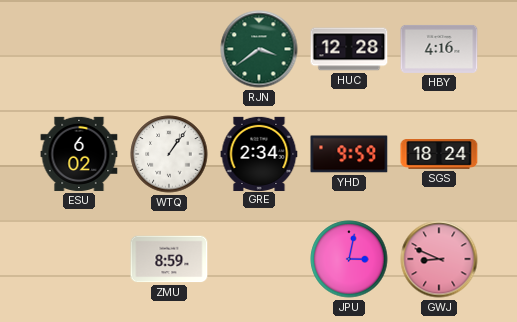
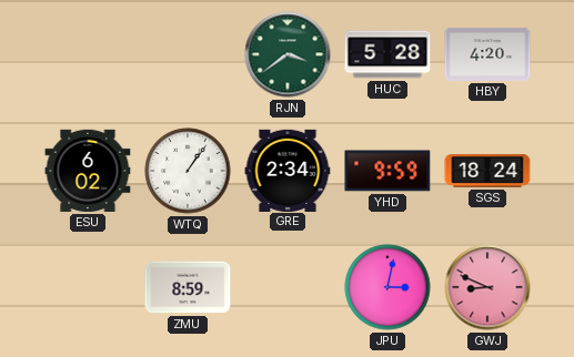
HUC: 12:28 -> 5:28 (387, 54)
HBY: 4:16 -> 4:20 (487, 54)
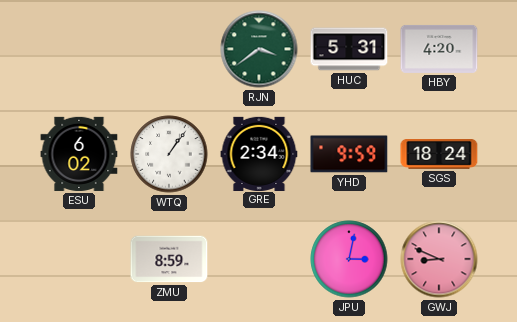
HUC: 5:28 -> 5:31 (349, 49)
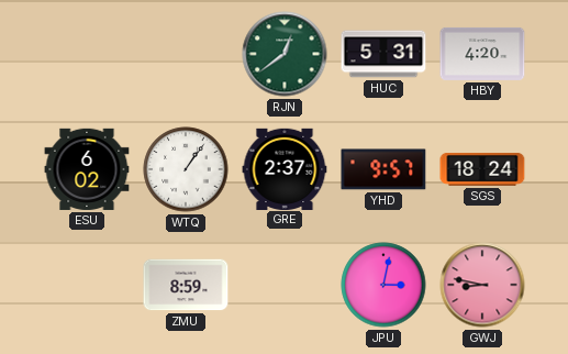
RJN: 3:39 -> 12:39 (285, 54)
GRE: 2:34 -> 2:37 (285, 168)
YHD: 9:59 -> 9:57 (383, 169)
GWJ: 8:49 -> 8:47 (482, 285)
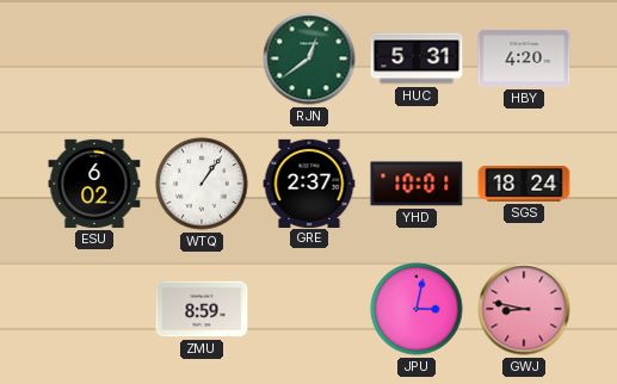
YHD: 9:57 -> 10:01 (417, 184)
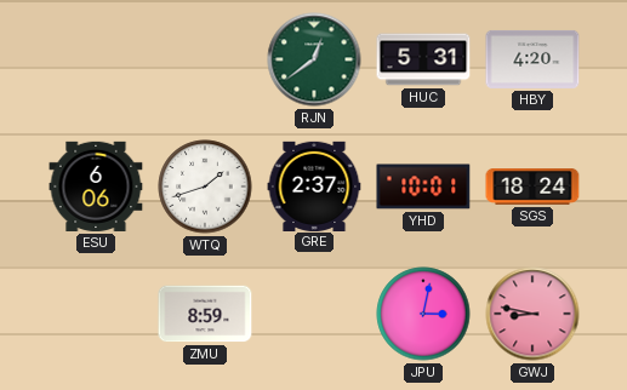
ESU: 6:02 -> 6:06 (96, 187)
WTQ: 1:06 -> 1:42 (205, 187)
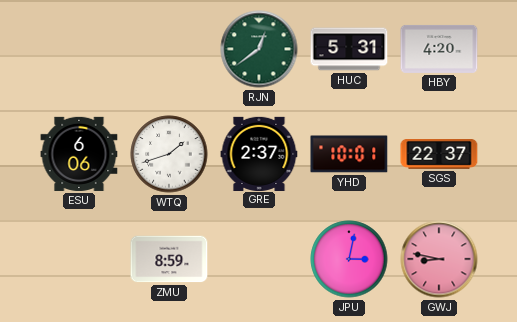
SGS: 18:24 -> 22:37 (439, 155)
